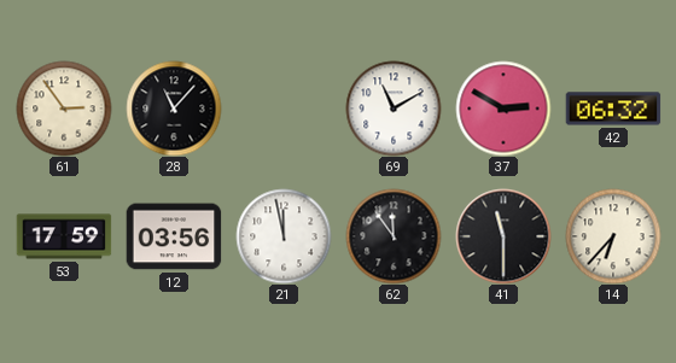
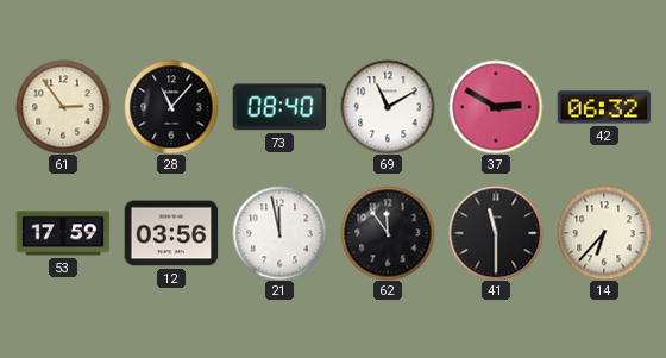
73: none -> 08:40 (279, 107)
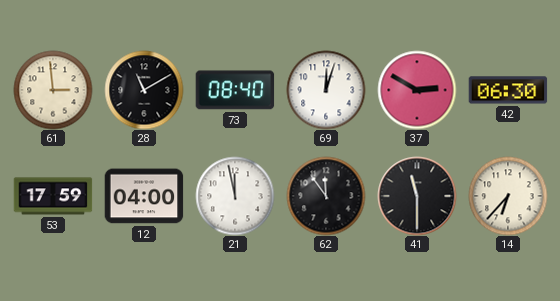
61: 2:54 -> 2:59 (53, 90)
28: 11:07 -> 11:10 (144, 90)
69: 11:10 -> 12:03 (326, 90)
42: 06:32 -> 06:30 (508, 90)
12: 03:56 -> 04:00 (144, 196)
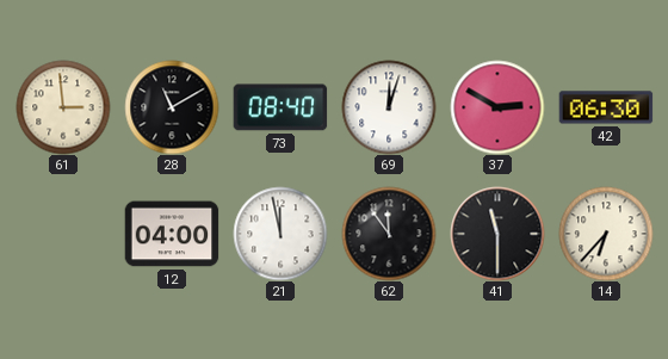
53: 17:59 -> none (53, 196)
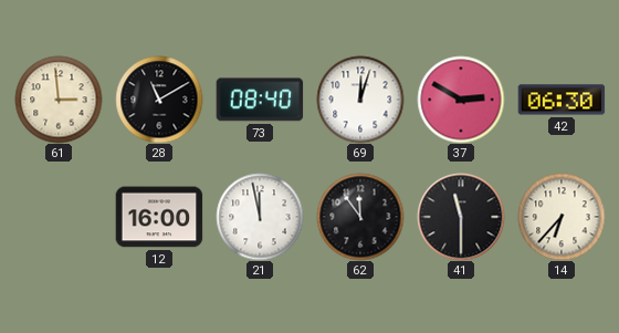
12: 04:00 -> 16:00 (159, 217)
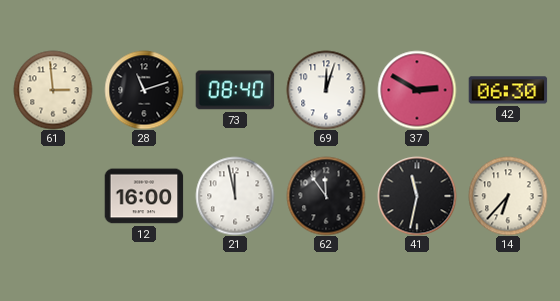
28: 11:10 -> 11:12 (144, 90)
41: 11:30 -> 11:32 (417, 196)
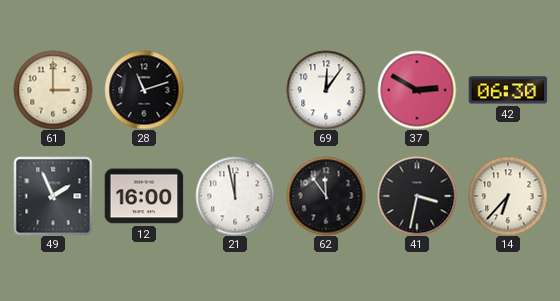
61: 2:59 -> 3:00 (53, 90)
73: 08:40 -> none (235, 90)
69: 12:03 -> 12:06 (326, 90)
49: none -> 1:56 (53, 196)
41: 11:32 -> 3:32 (417, 196)
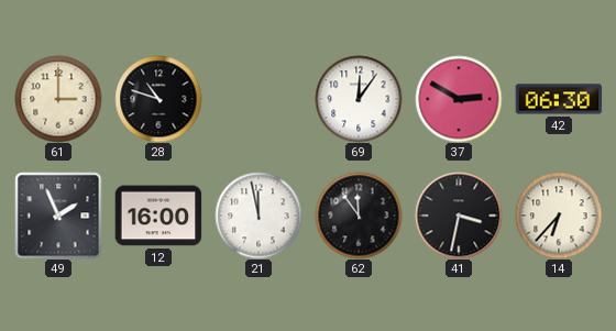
28: 11:12 -> 10:48 (158, 99)
